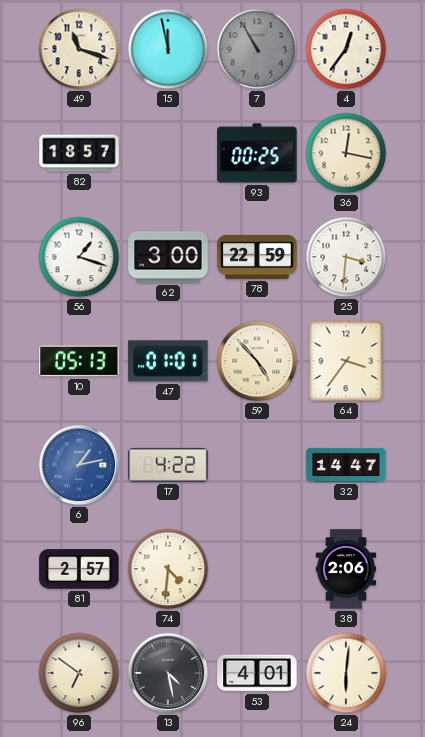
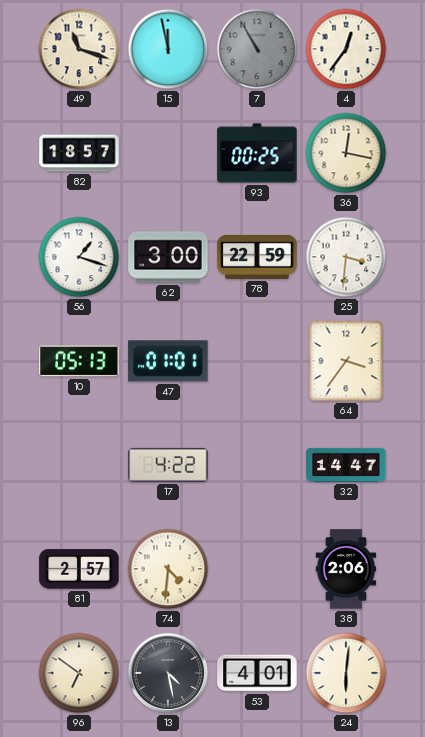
59: 4:53 -> none (257, 361)
6: 1:13 -> none (79, 465)
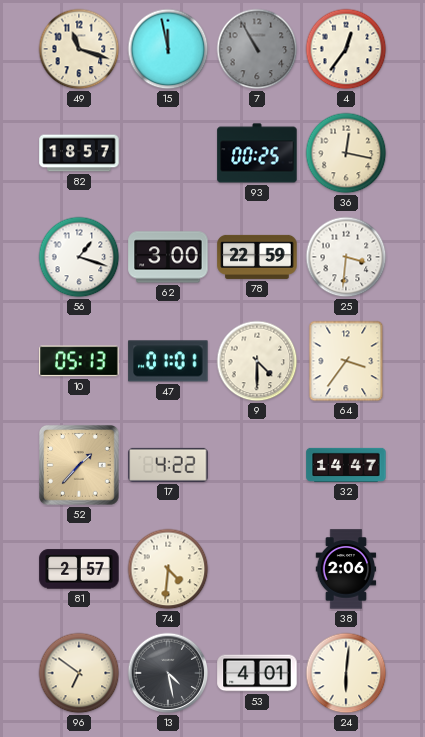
9: none -> 4:30 (257, 361)
52: none -> 1:37 (80, 466)
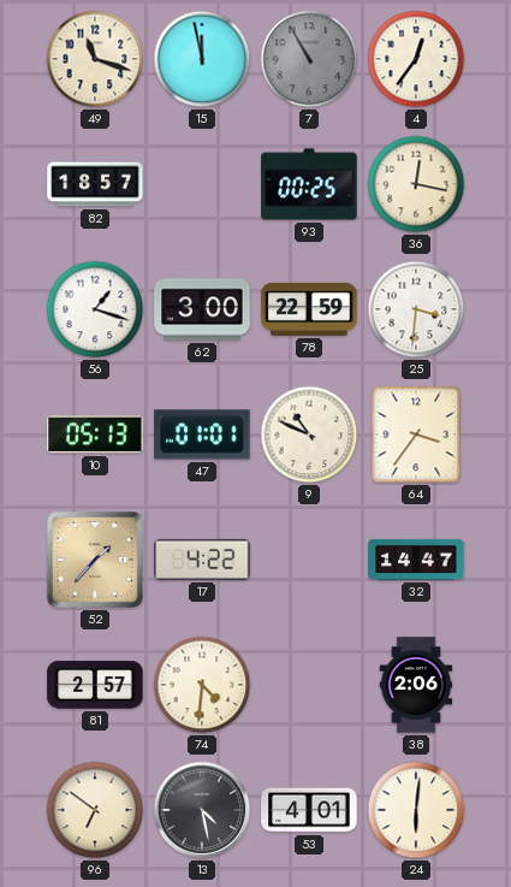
9: 4:30 -> 10:49 (309, 434)
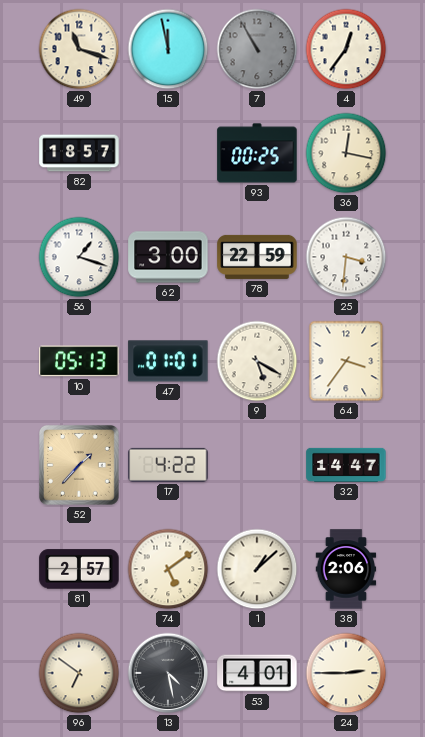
9: 10:49 -> 5:20 (257, 361)
74: 4:31 -> 5:09 (168, 569)
1: none -> 1:08 (257, 569)
24: 6:01 -> 2:45 (346, 673)
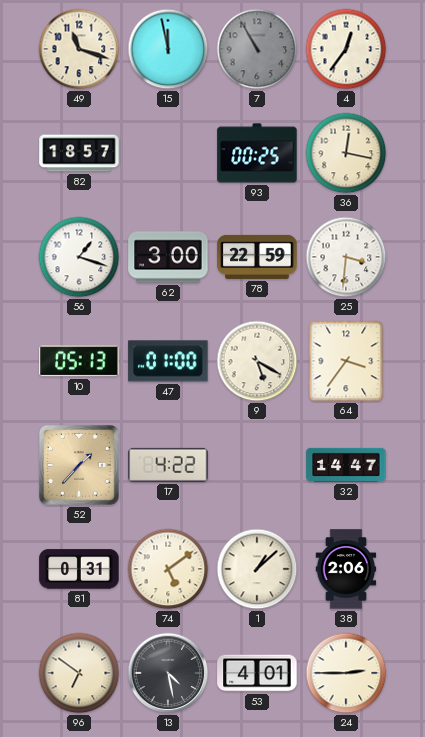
47: 01:01 -> 01:00 (168, 361)
81: 2:57 -> 0:31 (79, 569)
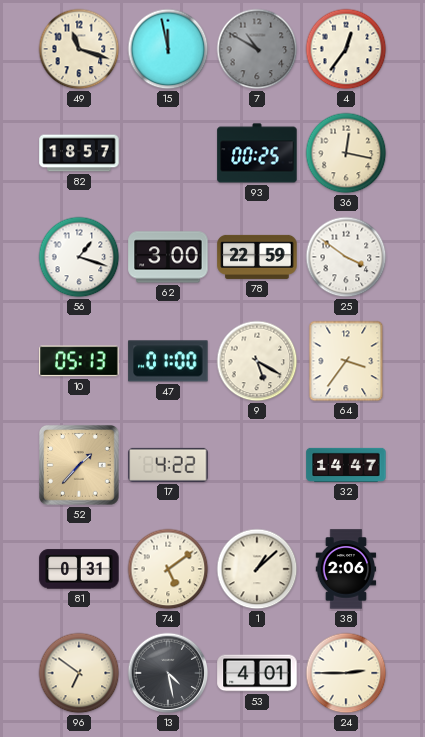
7: 10:55 -> 10:50 (257, 49)
25: 3:31 -> 3:51 (346, 257)
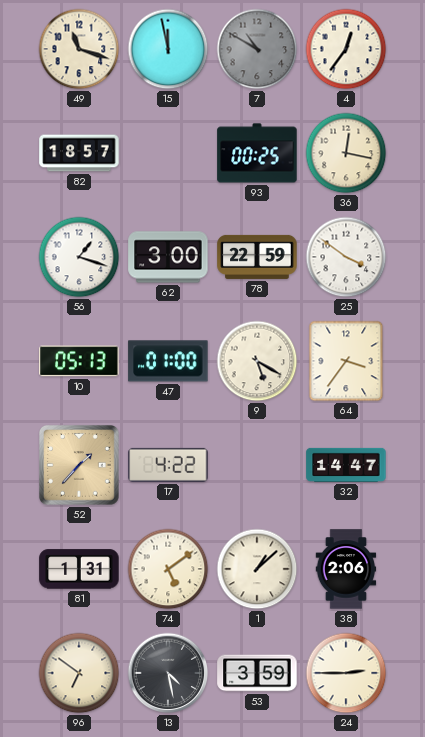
81: 0:31 -> 1:31 (79, 569)
53: 4:01 -> 3:59 (257, 673)
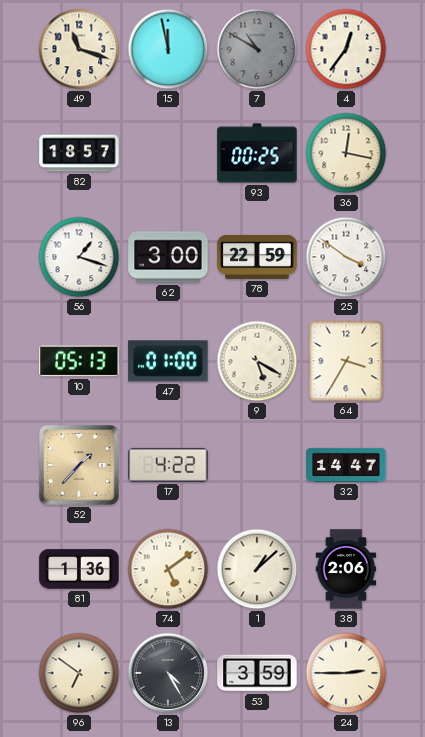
64: 3:36 -> 3:35 (346, 361)
81: 1:31 -> 1:36 (79, 569)
13: 4:28 -> 4:25 (168, 673)
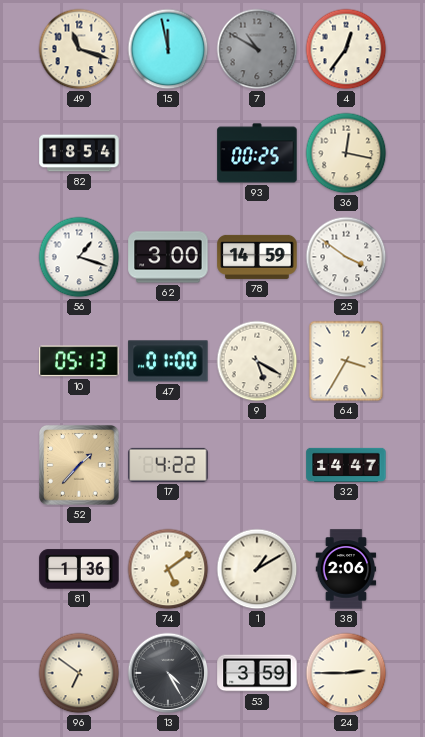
82: 18:57 -> 18:54 (79, 153)
78: 22:59 -> 14:59 (257, 257)
1: 1:08 -> 1:10 (257, 569)
